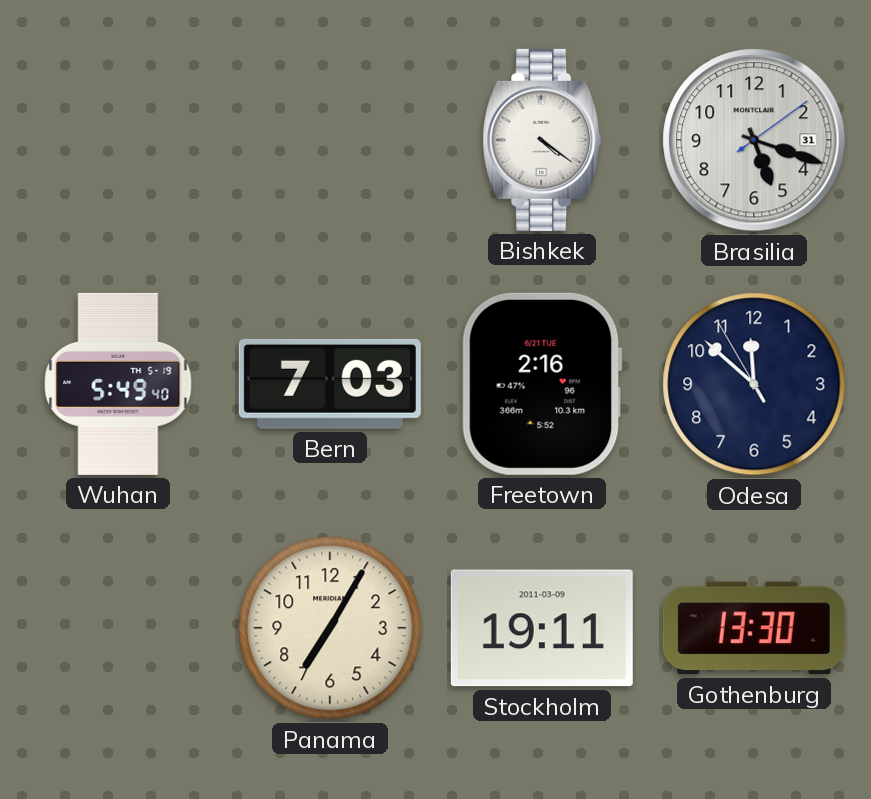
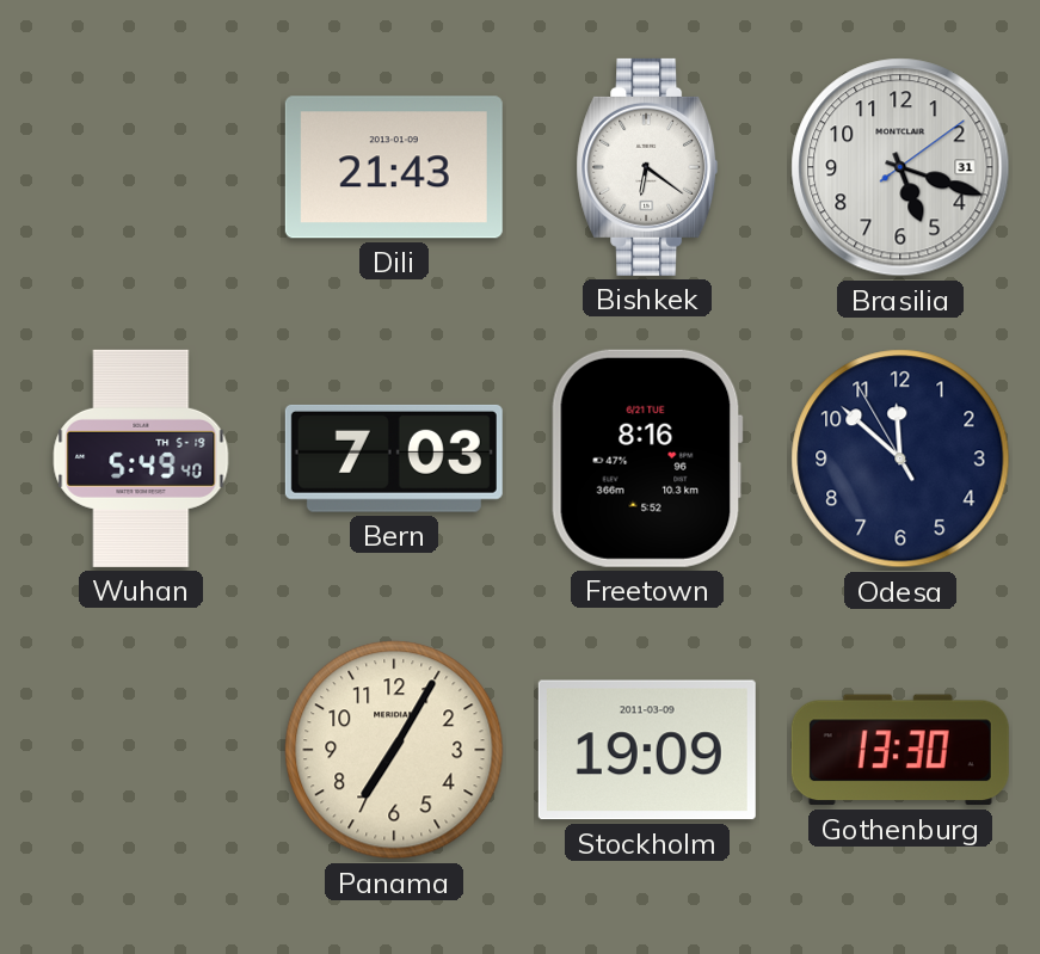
Dili: none -> 21:43 (394, 167)
Bishkek: 4:21 -> 6:21 (647, 167)
Freetown: 2:16 -> 8:16 (647, 458)
Stockholm: 19:11 -> 19:09 (647, 750)
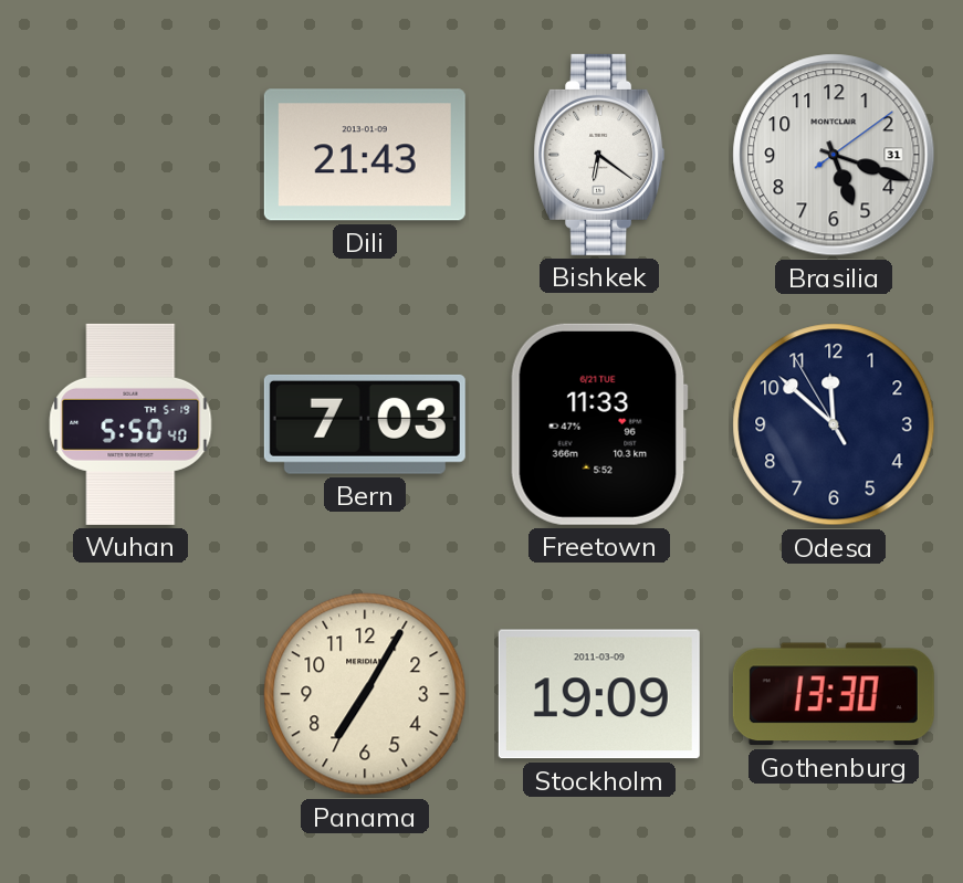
Wuhan: 5:49 -> 5:50 (130, 424)
Freetown: 8:16 -> 11:33 (599, 424)
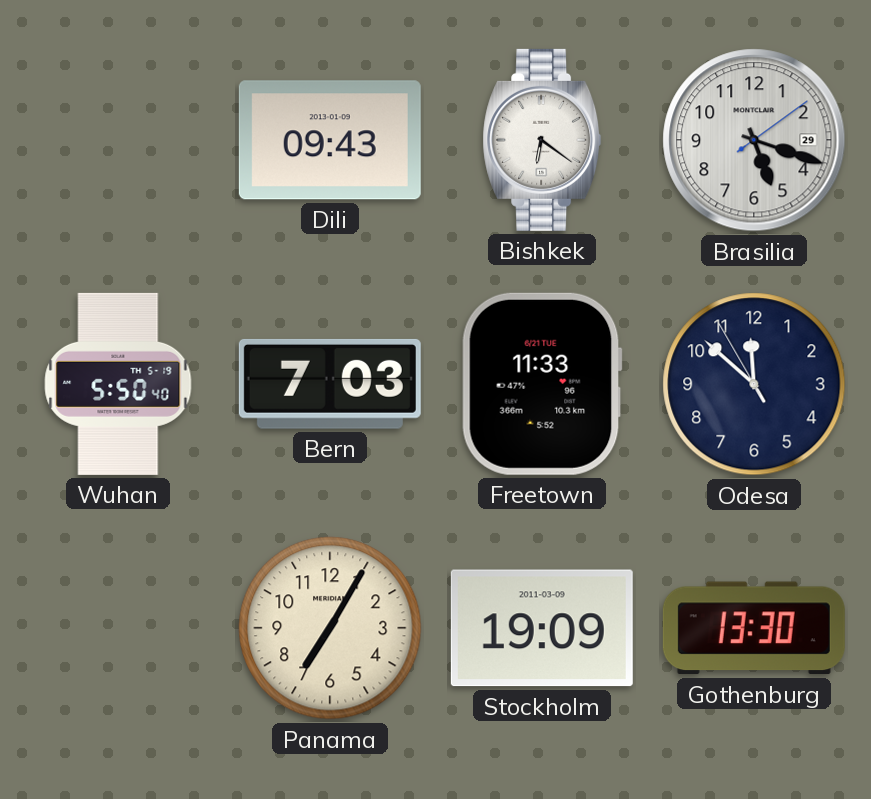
Dili: 21:43 -> 09:43 (330, 140)
Brasilia date: 31 -> 29 (754, 140)
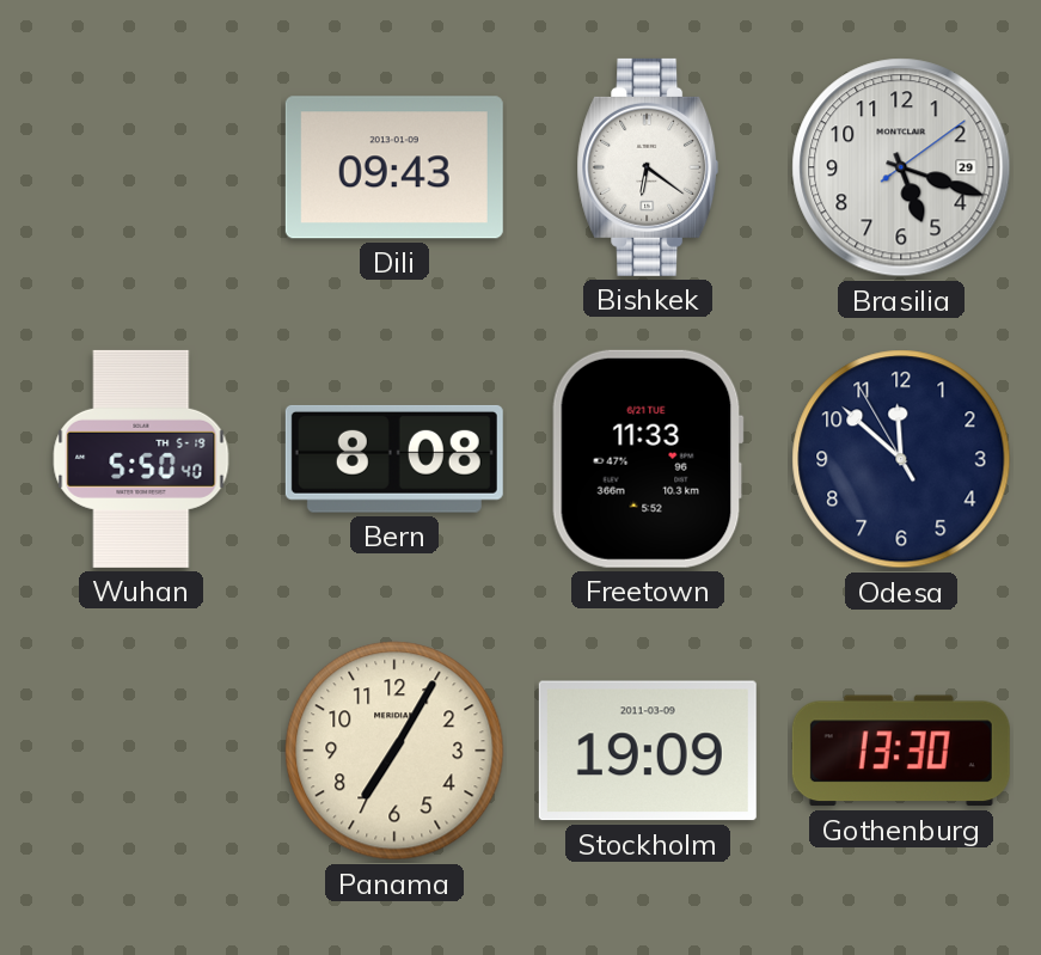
Bern: 7:03 -> 8:08 (394, 459)
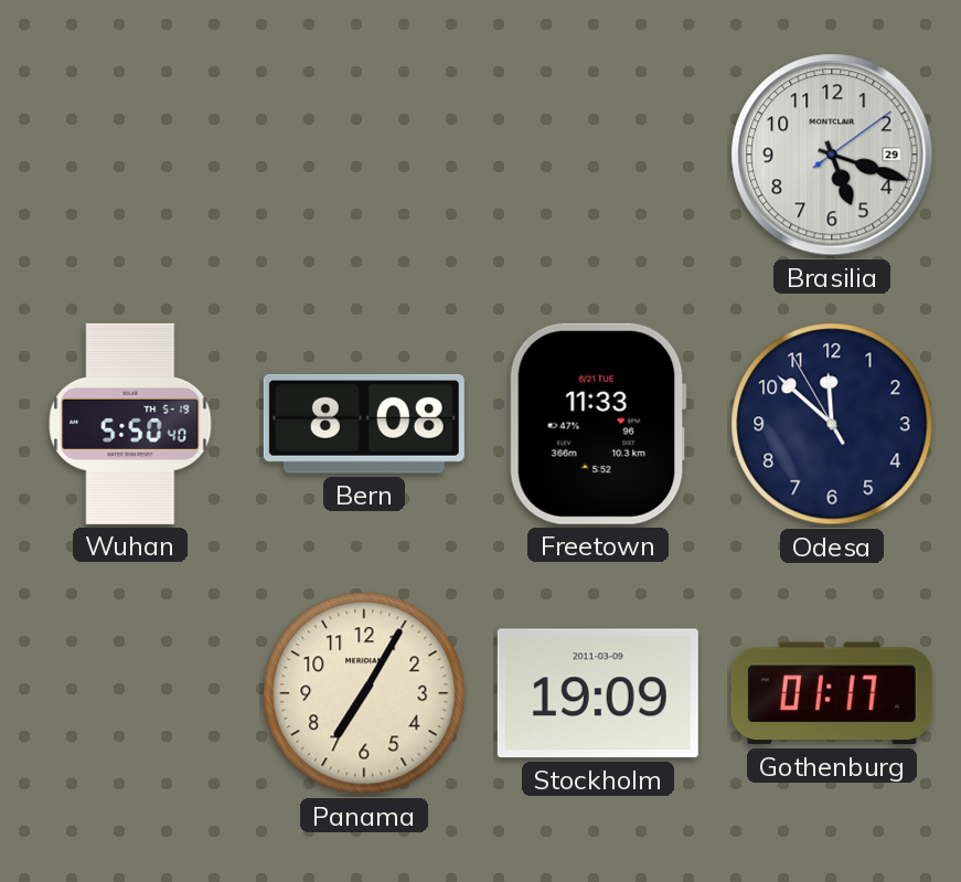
Dili: 09:43 -> none (394, 167)
Bishkek: 6:21 -> none (648, 167)
Gothenburg: 13:30 -> 01:17 (832, 693)
